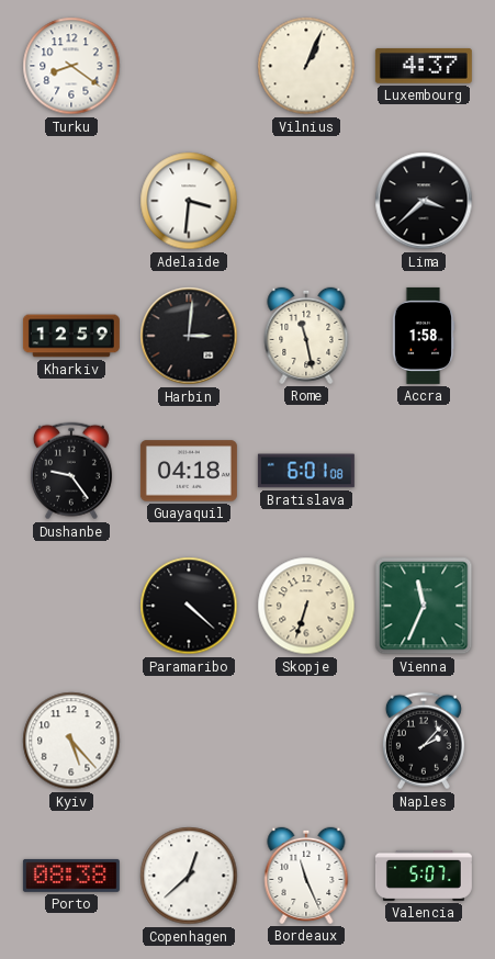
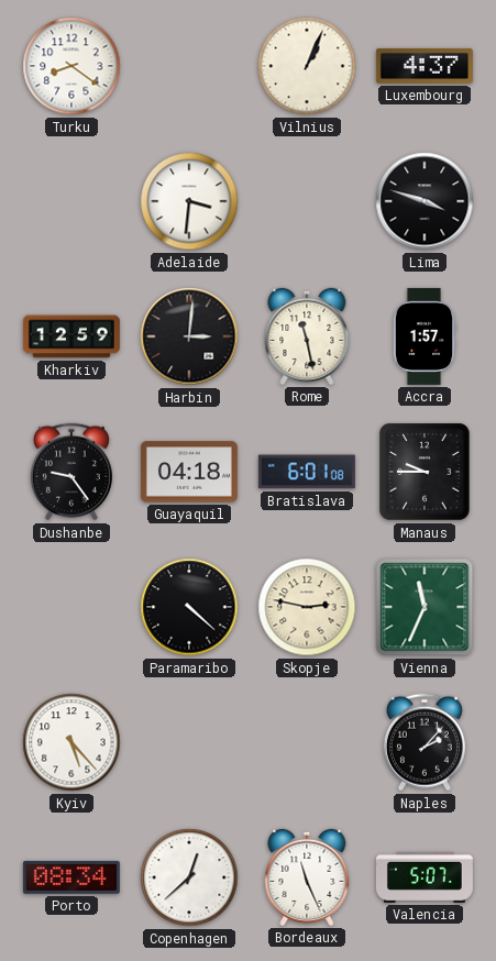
Lima: 3:38 -> 3:48 (425, 201)
Accra: 1:58 -> 1:57 (425, 336)
Manaus: none -> 9:45 (426, 472)
Skopje: 6:33 -> 2:47 (307, 607)
Porto: 08:38 -> 08:34 (71, 877)
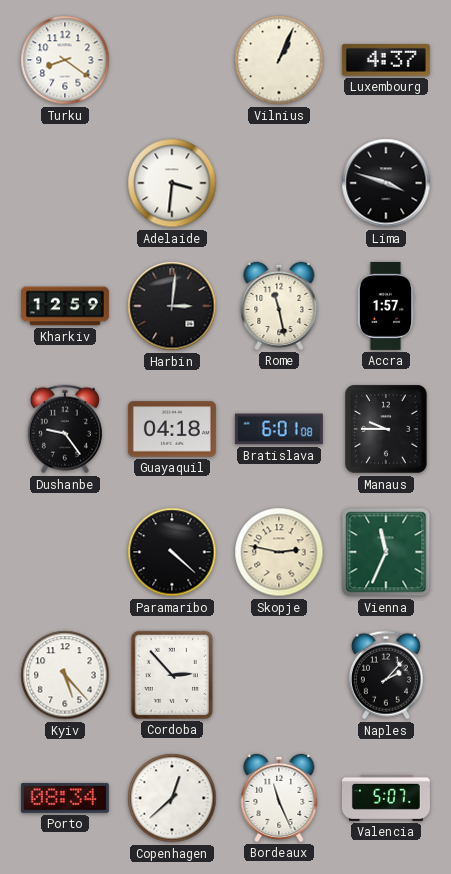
Cordoba: none -> 2:53 (172, 675)
